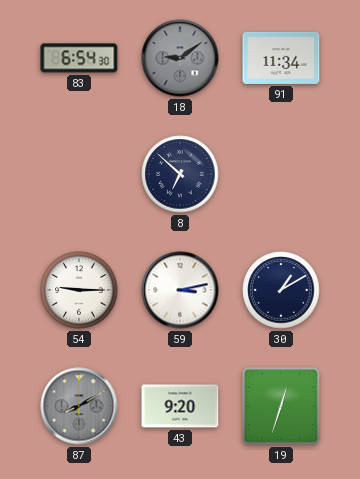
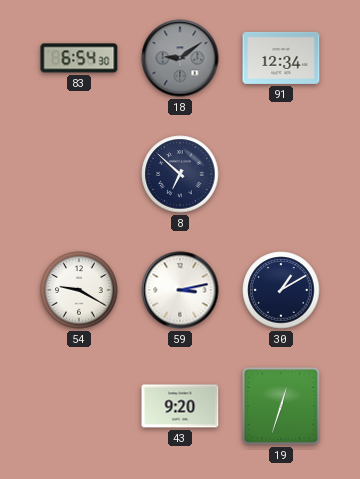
91: 11:34 -> 12:34 (281, 58)
54: 9:15 -> 9:20 (79, 290)
87: 8:10 -> none (79, 406)
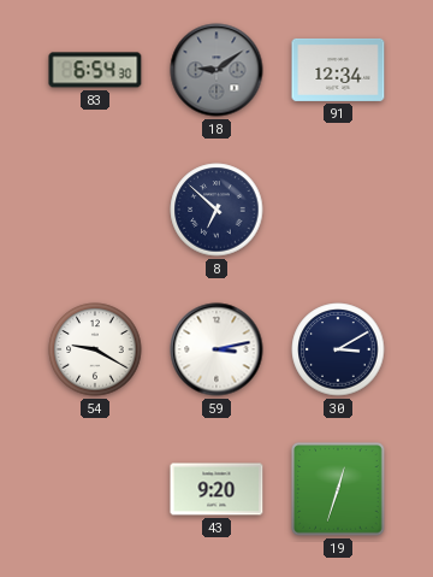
30: 1:10 -> 3:10 (338, 349)
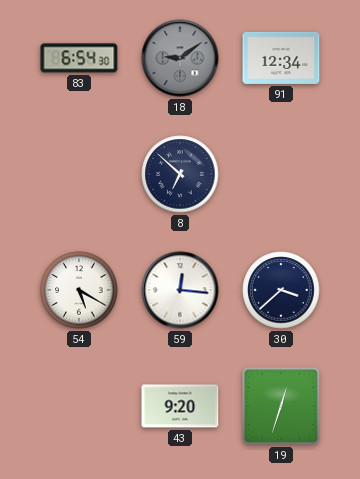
54: 9:20 -> 5:20 (79, 290)
59: 3:13 -> 12:16 (180, 290)
30: 3:10 -> 3:38 (281, 290)
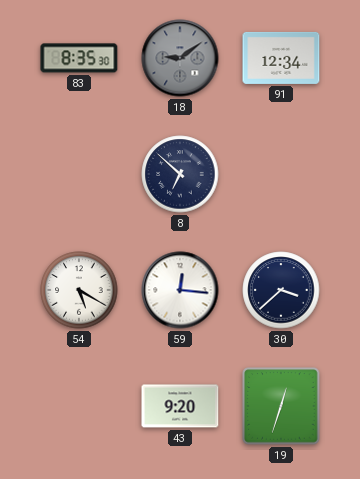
83: 6:54 -> 8:35 (79, 58)
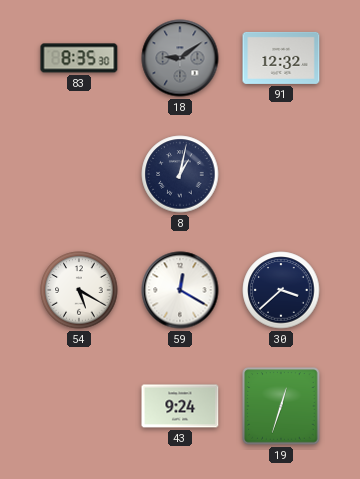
91: 12:34 -> 12:32 (281, 58)
8: 6:52 -> 1:02 (180, 174)
59: 12:16 -> 12:20 (180, 290)
43: 9:20 -> 9:24 (180, 406)
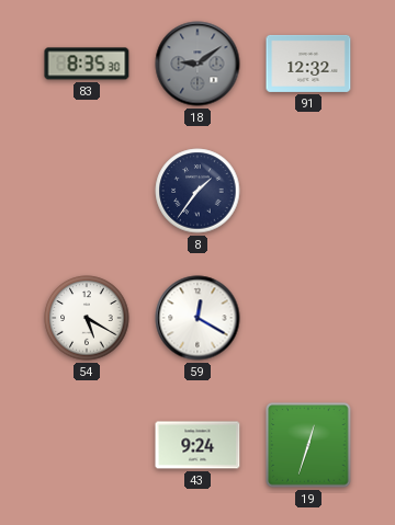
8: 1:02 -> 1:36 (198, 191)
30: 3:38 -> none (281, 290)
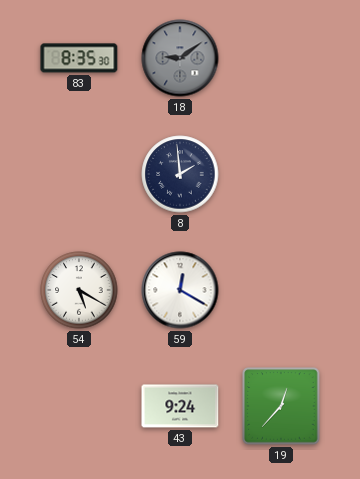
91: 12:32 -> none (308, 64)
8: 1:36 -> 1:59 (180, 174)
19: 12:33 -> 12:37 (281, 406)
